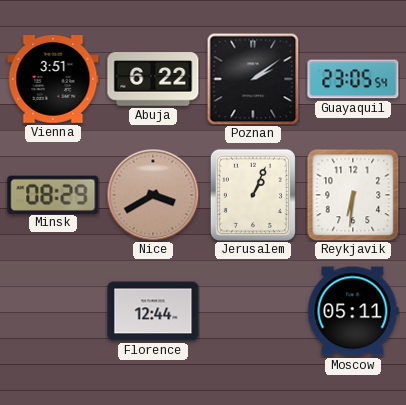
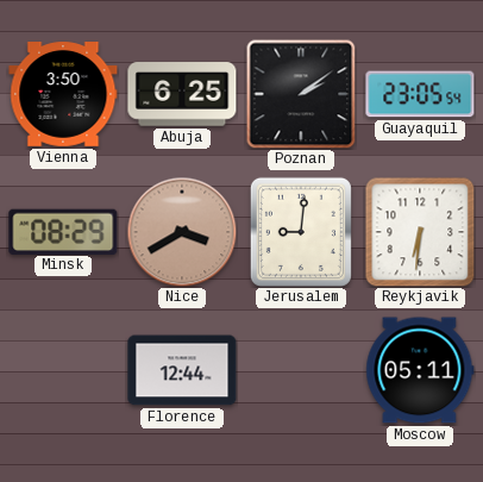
Vienna: 3:51 -> 3:50 (63, 95)
Abuja: 6:22 -> 6:25 (182, 94)
Jerusalem: 1:04 -> 9:01 (301, 232)
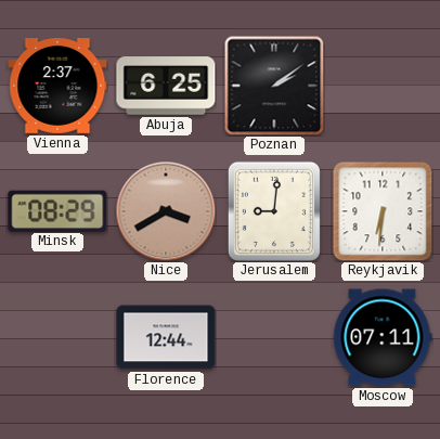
Vienna: 3:50 -> 2:37 (57, 87)
Guayaquil: 23:05 -> none (420, 94)
Moscow: 05:11 -> 07:11 (383, 337)
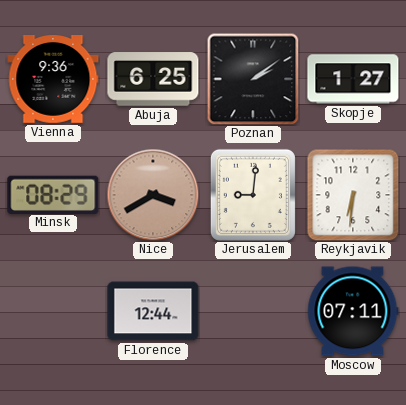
Vienna: 2:37 -> 9:36 (53, 80)
Skopje: none -> 1:27 (353, 79)
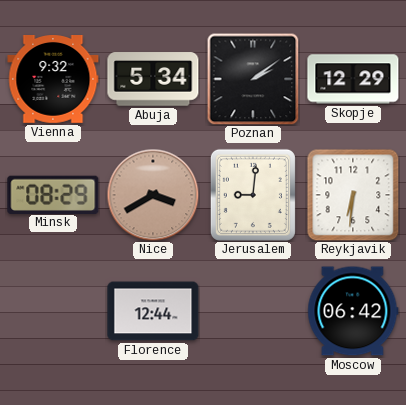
Vienna: 9:36 -> 9:32 (53, 80)
Abuja: 6:25 -> 5:34 (153, 79)
Skopje: 1:27 -> 12:29 (353, 79)
Moscow: 07:11 -> 06:42 (353, 311)
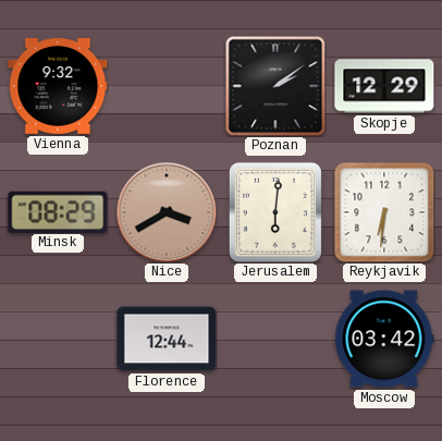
Abuja: 5:34 -> none (153, 79)
Jerusalem: 9:01 -> 6:01 (275, 212)
Moscow: 06:42 -> 03:42 (384, 339)
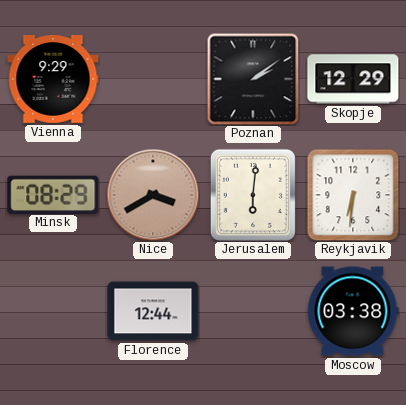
Vienna: 9:32 -> 9:29 (53, 80)
Moscow: 03:42 -> 03:38 (353, 311)
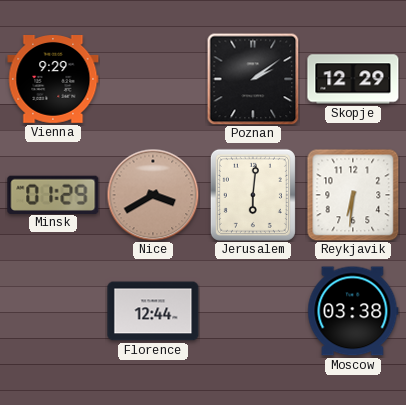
Minsk: 08:29 -> 01:29 (53, 194)
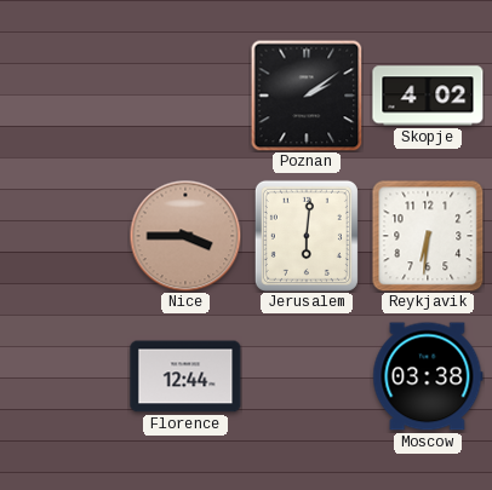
Vienna: 9:29 -> none (53, 80)
Skopje: 12:29 -> 4:02 (428, 96)
Minsk: 01:29 -> none (53, 194)
Nice: 3:40 -> 3:45 (185, 236)
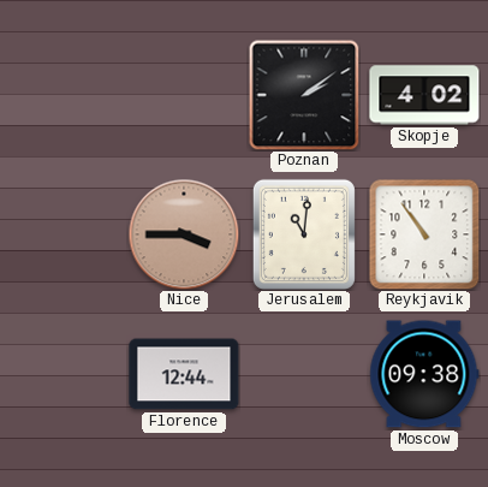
Jerusalem: 6:01 -> 11:01 (304, 234)
Reykjavik: 6:31 -> 10:54 (424, 234)
Moscow: 03:38 -> 09:38 (424, 374)
